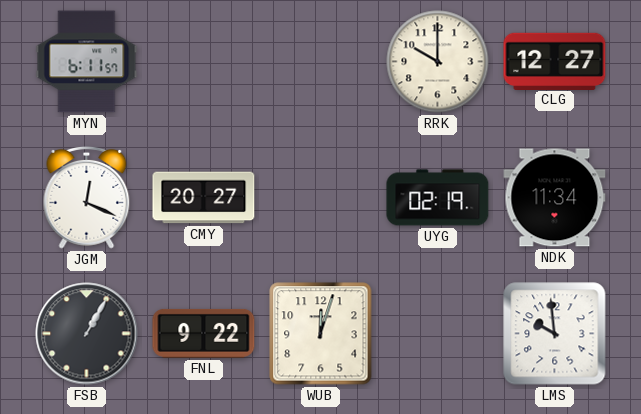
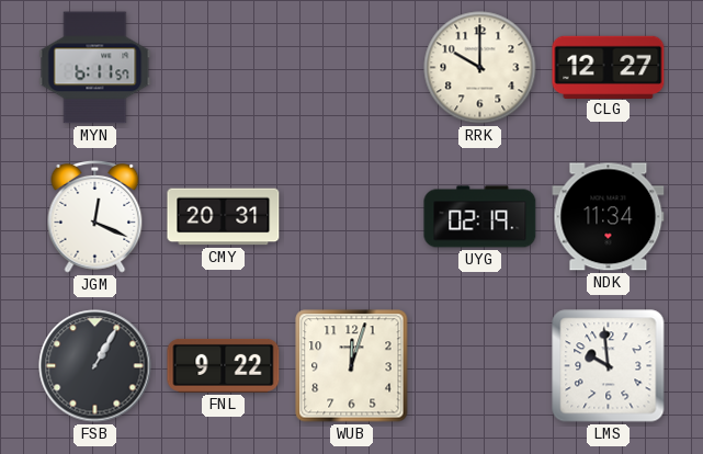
CMY: 20:27 -> 20:31 (224, 217)
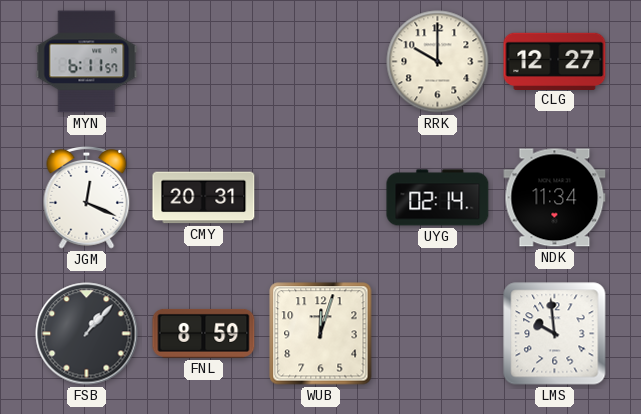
UYG: 02:19 -> 02:14 (438, 198)
FSB: 1:05 -> 1:07 (87, 334)
FNL: 9:22 -> 8:59 (204, 333)
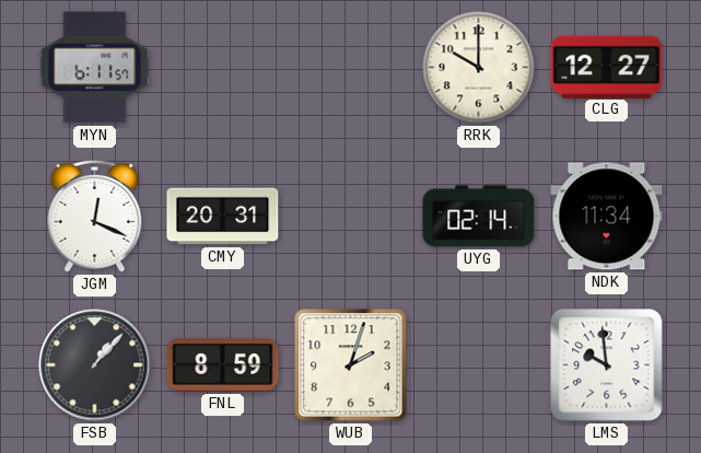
WUB: 12:03 -> 2:03 (351, 365)
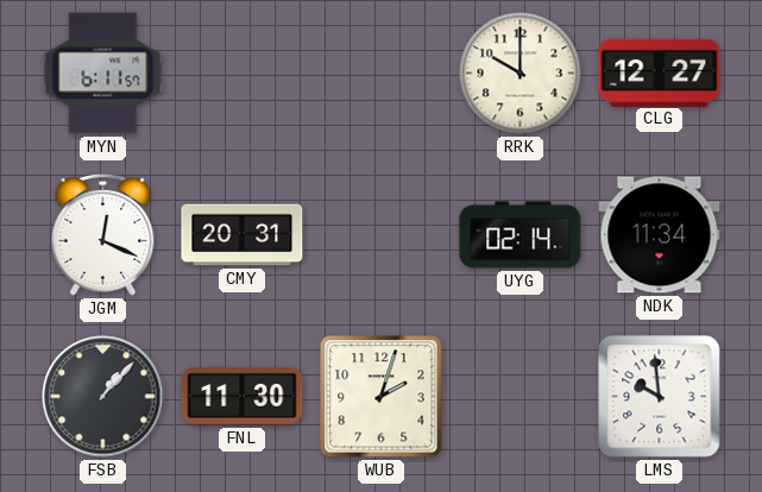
FNL: 8:59 -> 11:30 (243, 396)
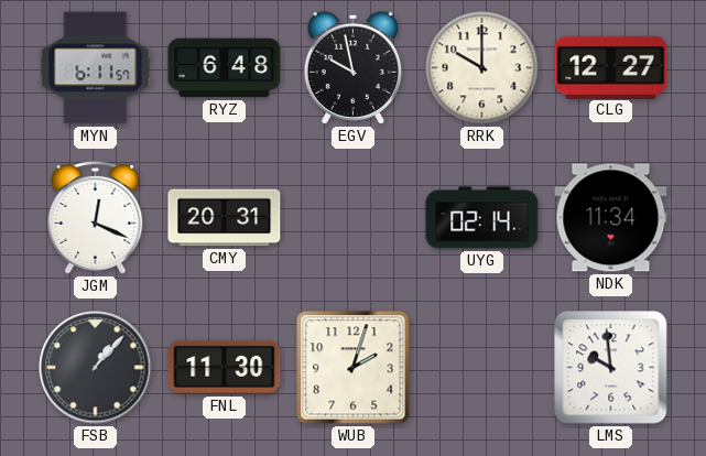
RYZ: none -> 6:48 (225, 68)
EGV: none -> 9:58 (352, 67)
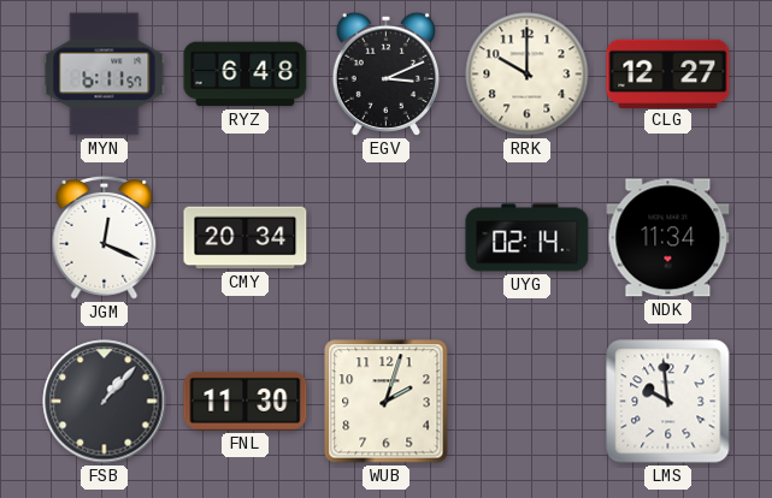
EGV: 9:58 -> 3:11 (385, 73)
CMY: 20:31 -> 20:34 (246, 238)
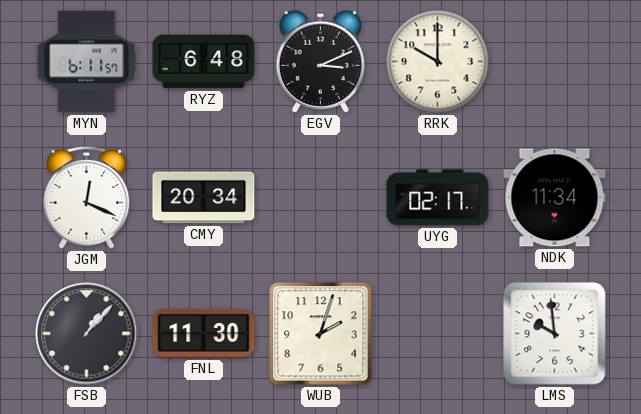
CLG: 12:27 -> none (668, 73)
UYG: 02:14 -> 02:17 (438, 198)
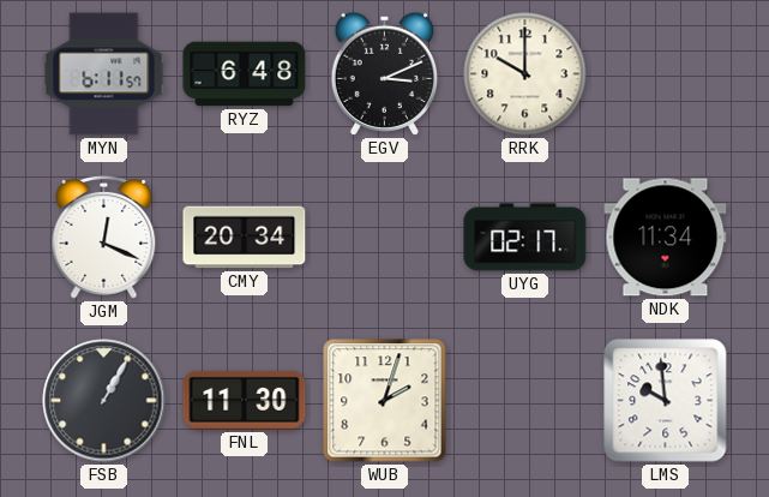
FSB: 1:07 -> 1:05 (104, 401)
